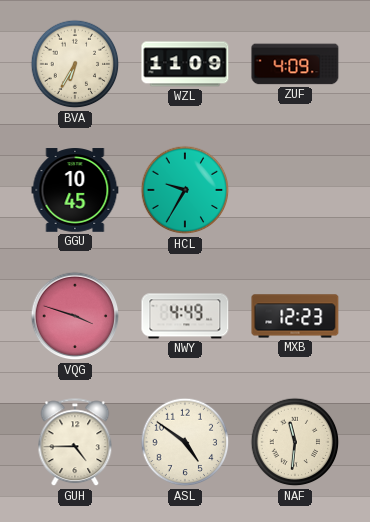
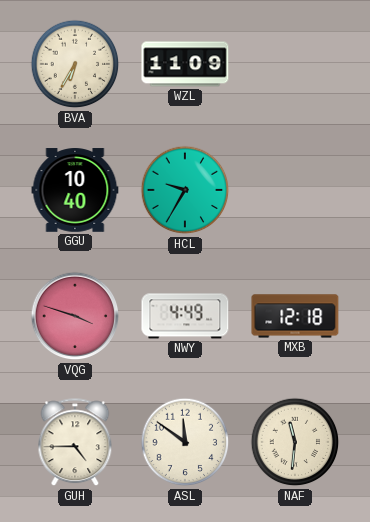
ZUF: 4:09 -> none (295, 64)
GGU: 10:45 -> 10:40 (75, 190)
MXB: 12:23 -> 12:18 (295, 316)
ASL: 4:51 -> 11:51 (185, 442)
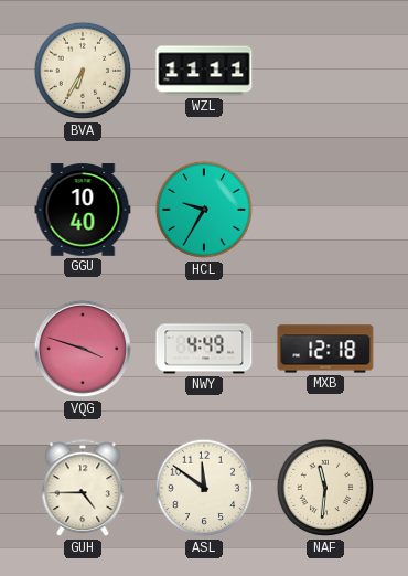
WZL: 11:09 -> 11:11 (204, 71)
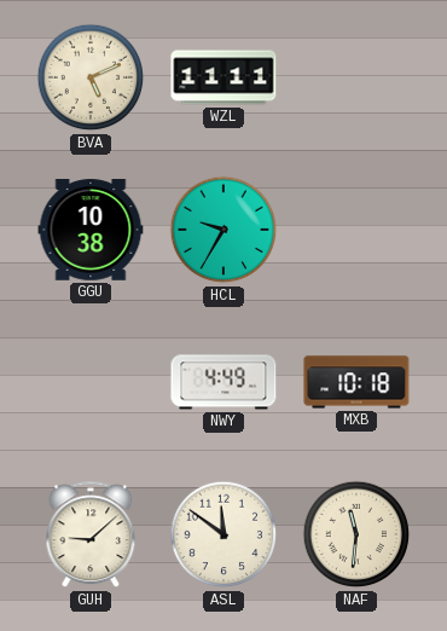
BVA: 6:35 -> 5:11 (91, 77)
GGU: 10:40 -> 10:38 (91, 230)
VQG: 3:48 -> none (83, 349)
MXB: 12:18 -> 10:18 (356, 382)
GUH: 4:45 -> 9:08 (91, 536)
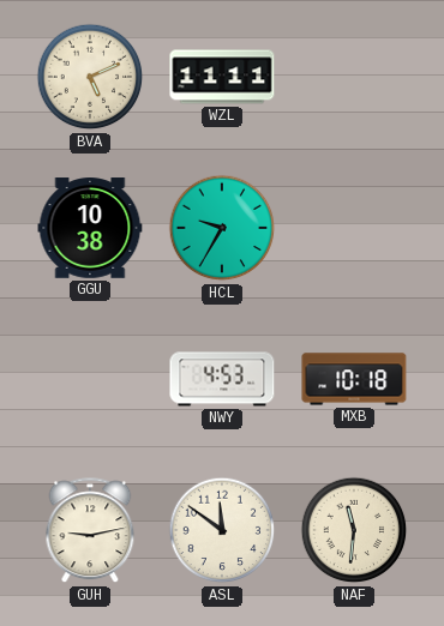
NWY: 4:49 -> 4:53 (222, 379)
GUH: 9:08 -> 9:13 (90, 531)
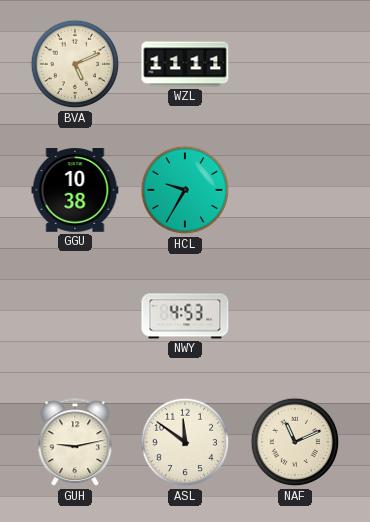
MXB: 10:18 -> none (354, 379)
NAF: 11:31 -> 11:11 (295, 442)
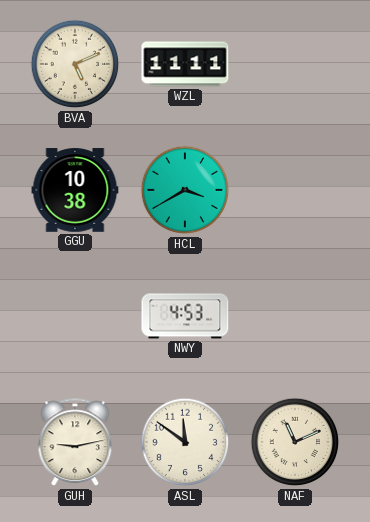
HCL: 9:35 -> 3:40 (185, 190)
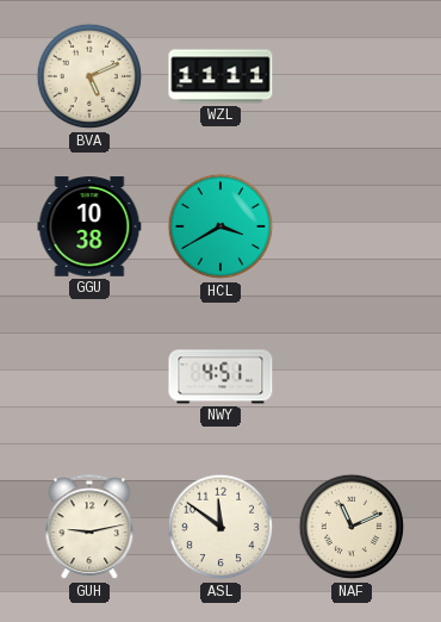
NWY: 4:53 -> 4:51 (220, 377)
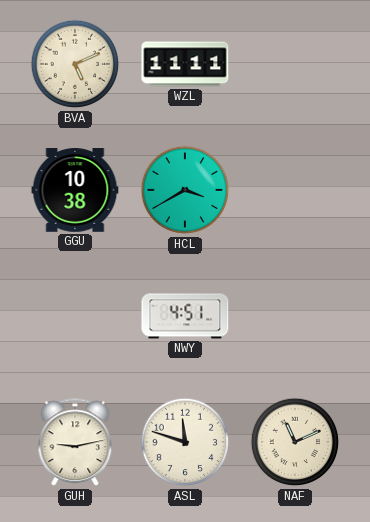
ASL: 11:51 -> 11:48 (185, 442)
